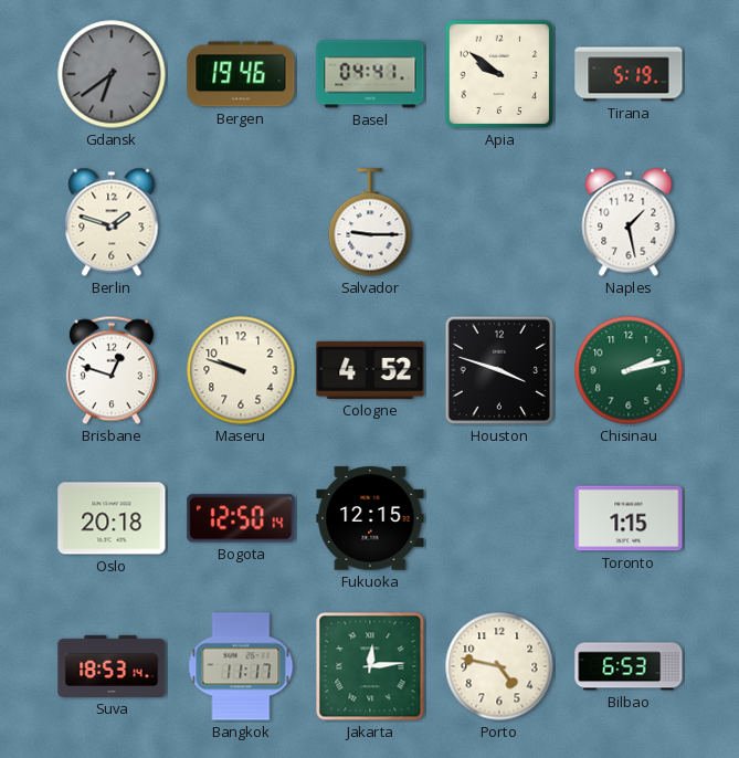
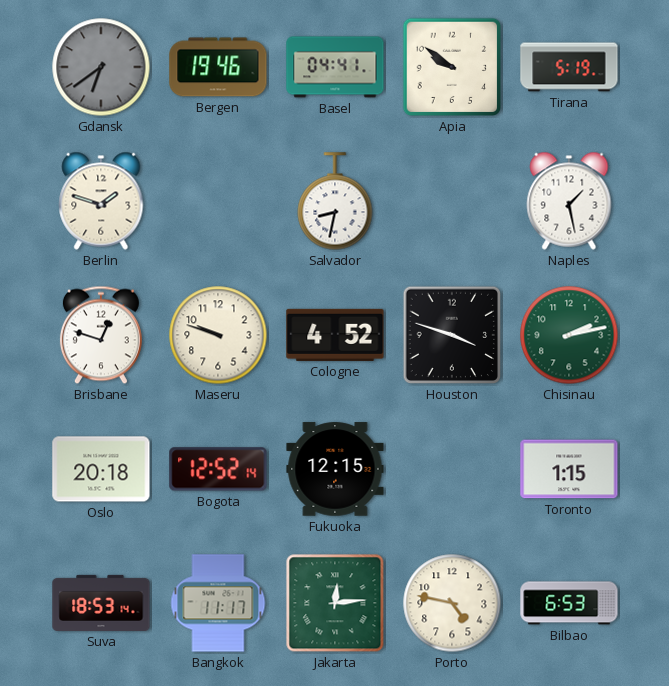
Salvador: 9:15 -> 8:32 (335, 201)
Bogota: 12:50 -> 12:52 (218, 469)
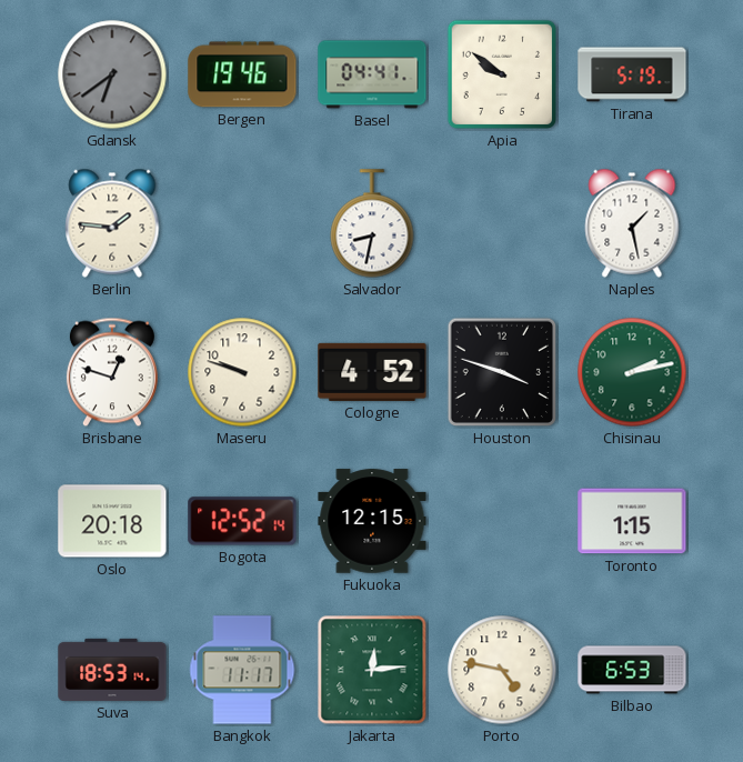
Berlin: 1:48 -> 1:46 (112, 223)
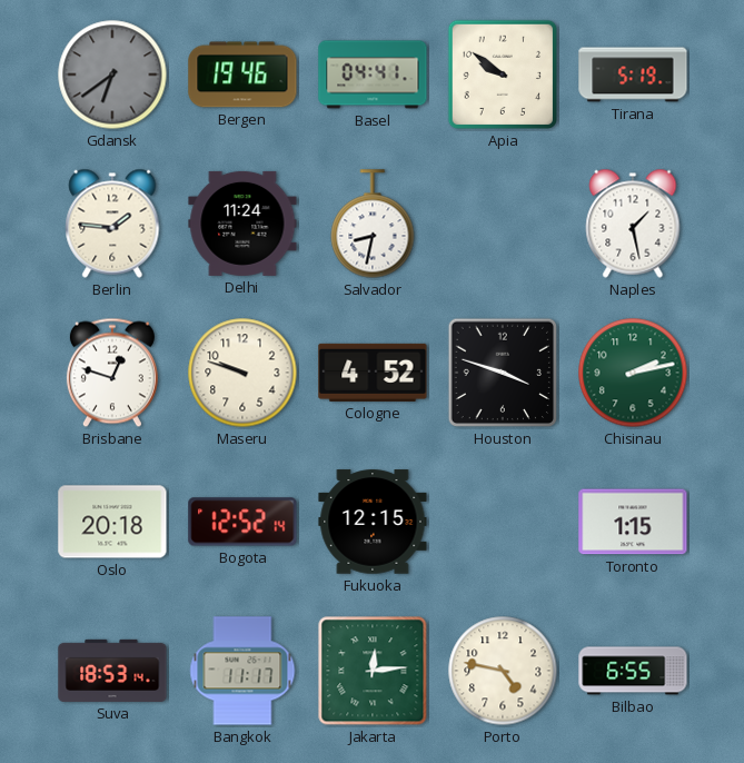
Delhi: none -> 11:24 (242, 224)
Bilbao: 6:53 -> 6:55 (633, 671)
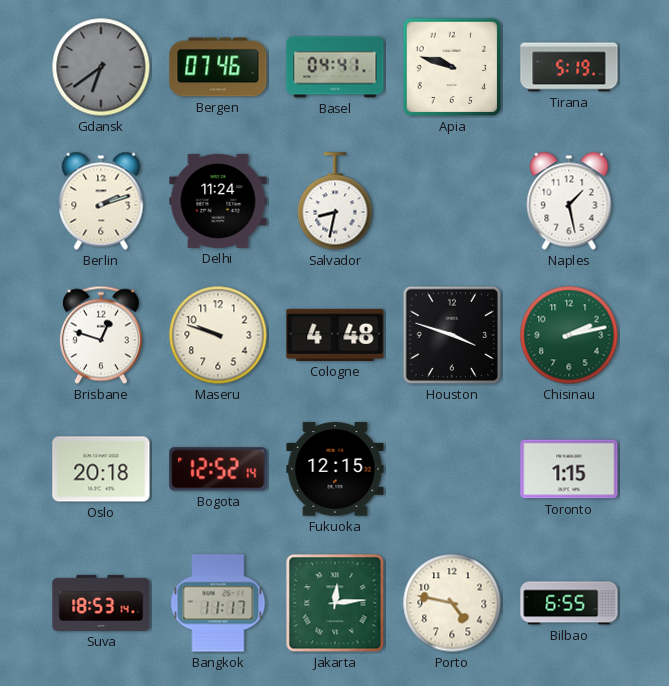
Bergen: 19:46 -> 07:46 (218, 67)
Apia: 9:51 -> 9:48 (452, 67)
Berlin: 1:46 -> 2:12 (101, 201)
Cologne: 4:52 -> 4:48 (335, 335)
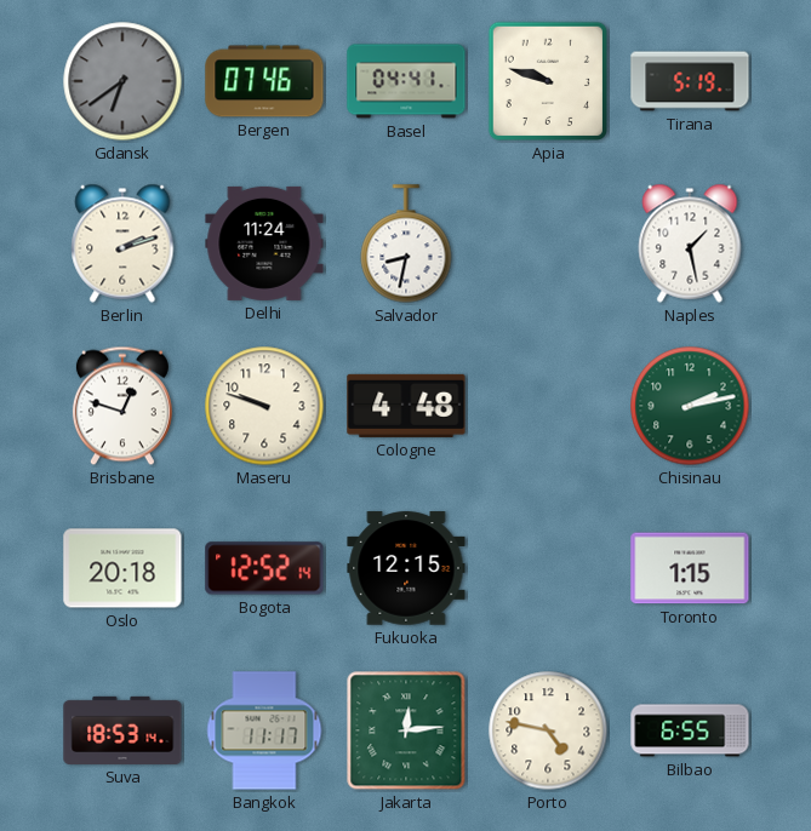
Houston: 3:48 -> none (452, 335)
